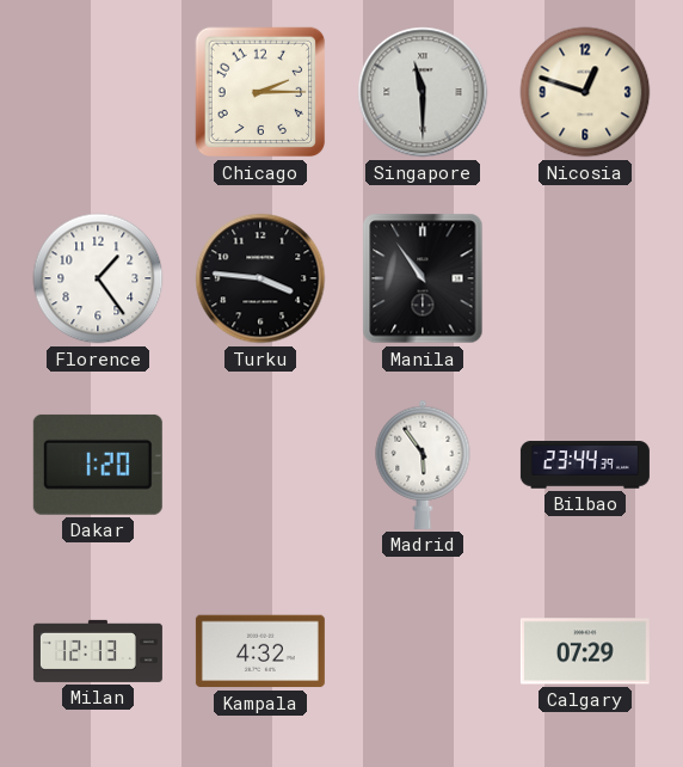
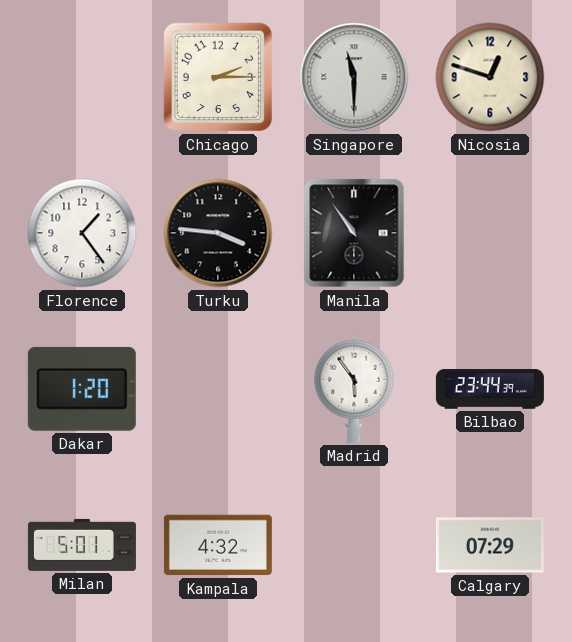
Milan: 12:13 -> 5:01 (82, 545)
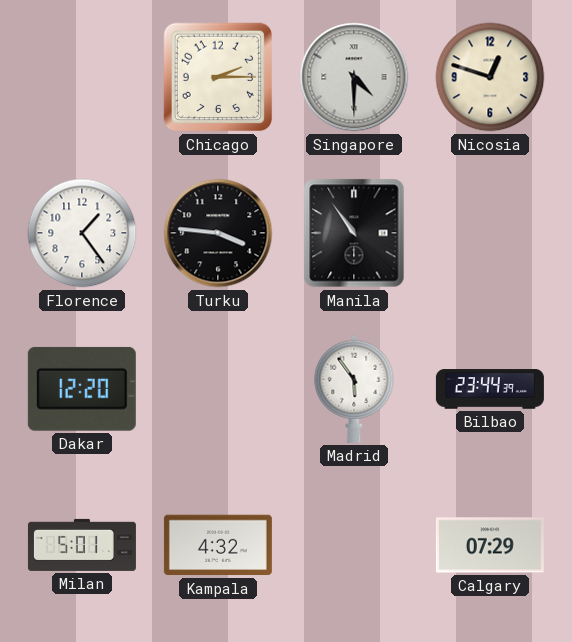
Singapore: 11:30 -> 4:30 (354, 77)
Dakar: 1:20 -> 12:20 (82, 389)
